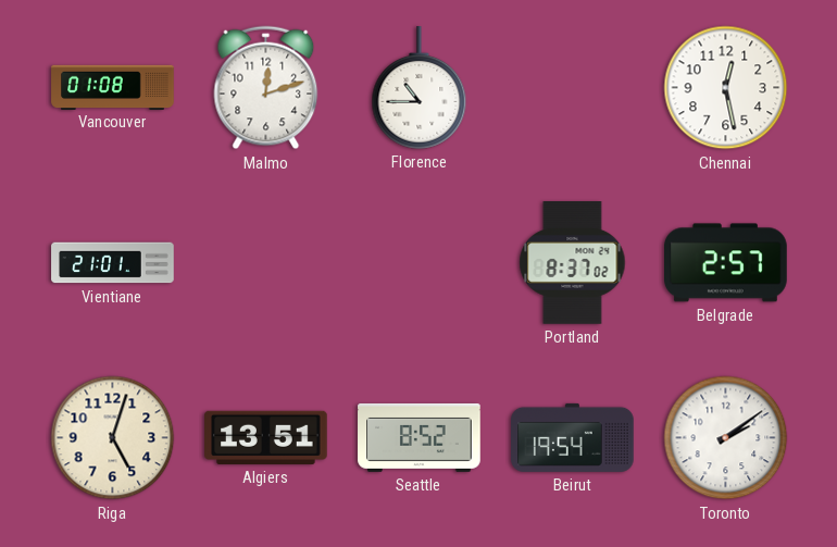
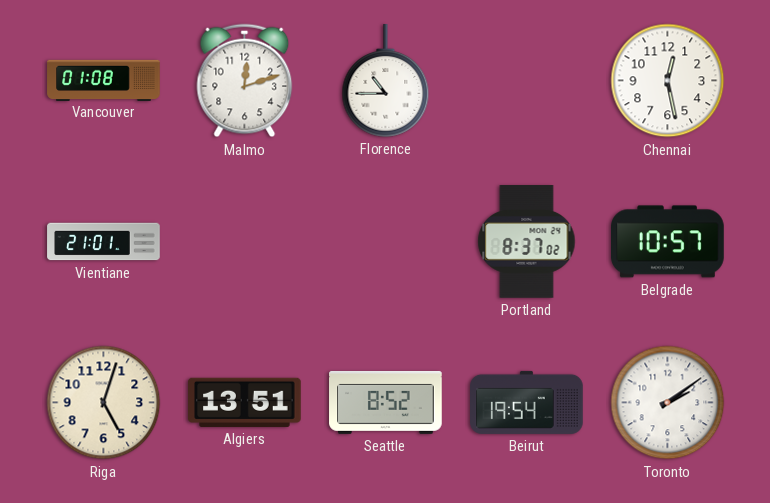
Belgrade: 2:57 -> 10:57 (668, 242)
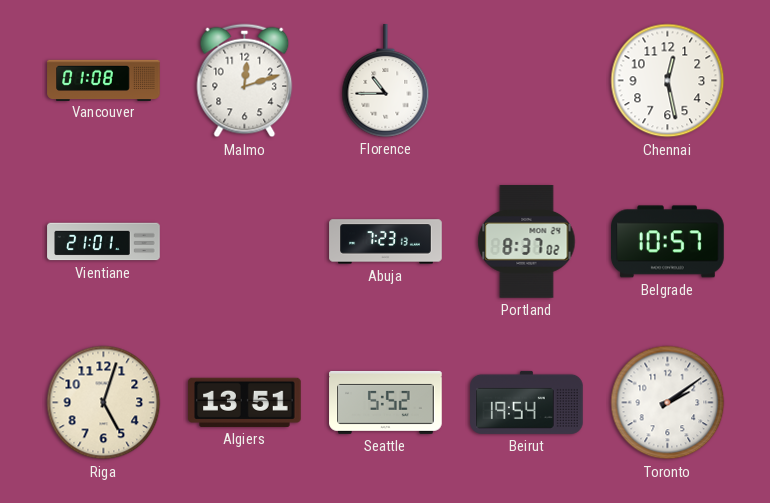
Abuja: none -> 7:23 (386, 242)
Seattle: 8:52 -> 5:52 (386, 402)
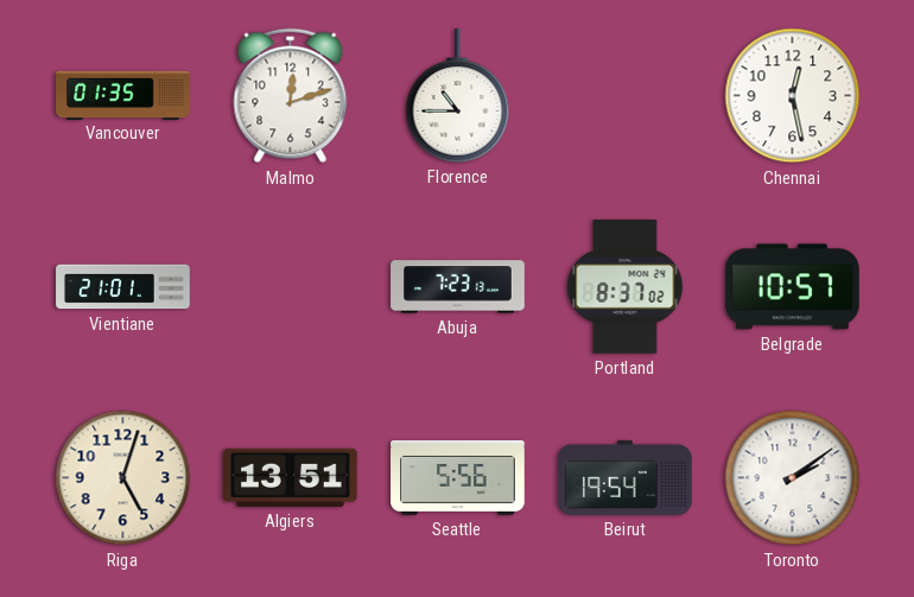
Vancouver: 01:08 -> 01:35 (123, 95)
Seattle: 5:52 -> 5:56 (458, 477)
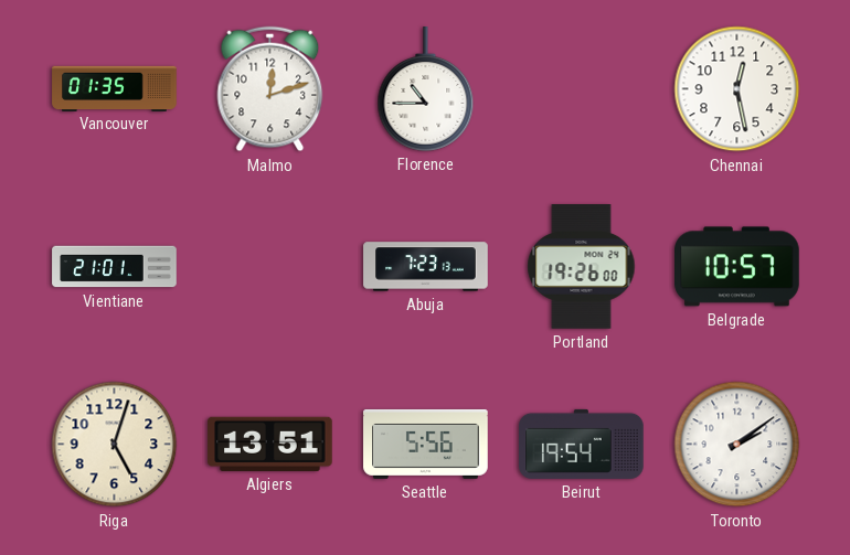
Portland: 8:37 -> 19:26 (582, 267)
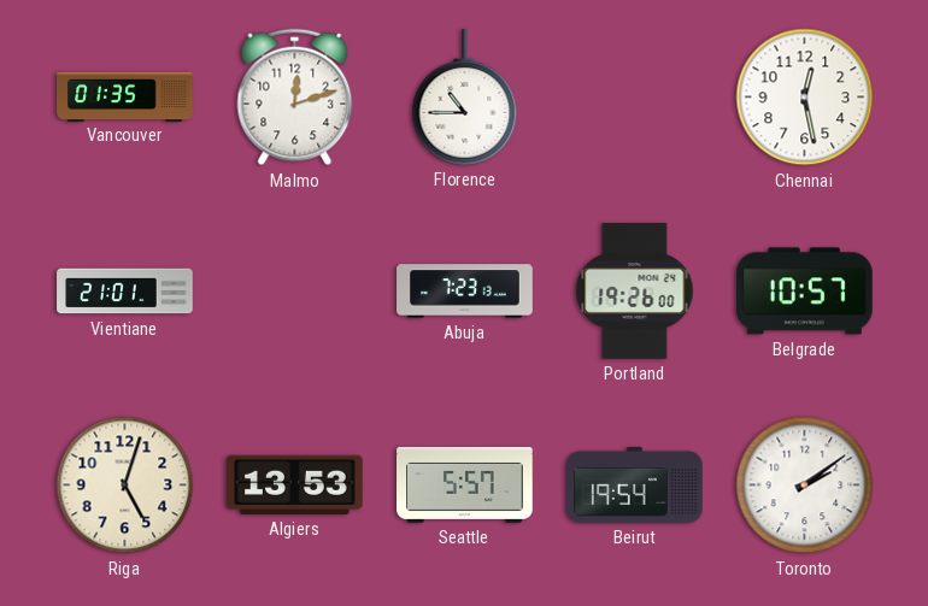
Algiers: 13:51 -> 13:53 (295, 484)
Seattle: 5:56 -> 5:57 (465, 484)
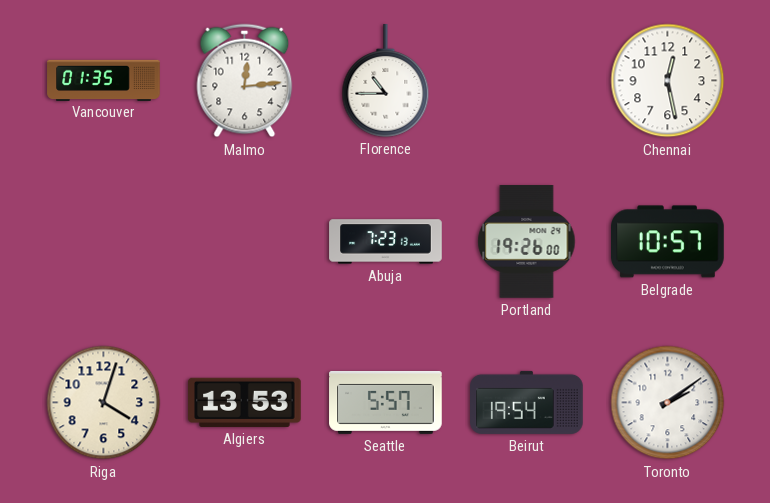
Malmo: 12:12 -> 12:14 (245, 81)
Vientiane: 21:01 -> none (125, 292)
Riga: 5:03 -> 4:03 (104, 403)
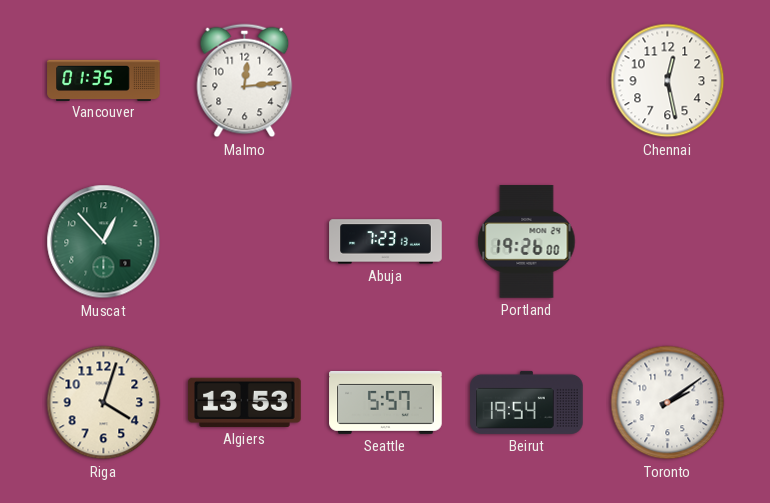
Florence: 10:45 -> none (386, 81)
Muscat: none -> 12:53 (104, 242)
Belgrade: 10:57 -> none (668, 242)
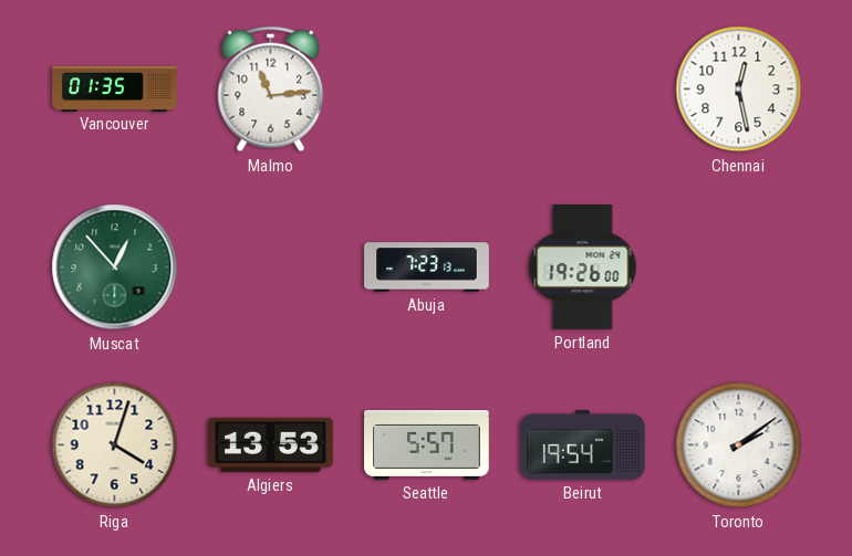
Malmo: 12:14 -> 11:14 (271, 90)
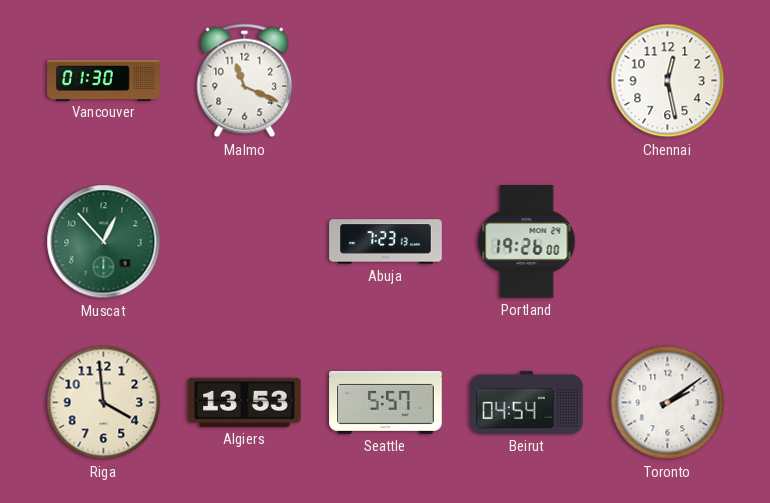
Vancouver: 01:35 -> 01:30 (104, 80)
Malmo: 11:14 -> 11:19 (245, 81)
Riga: 4:03 -> 3:59 (104, 403)
Beirut: 19:54 -> 04:54 (527, 402)
